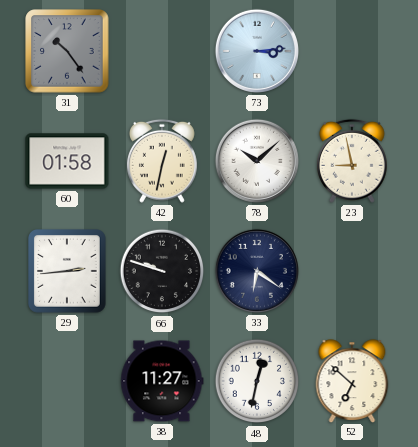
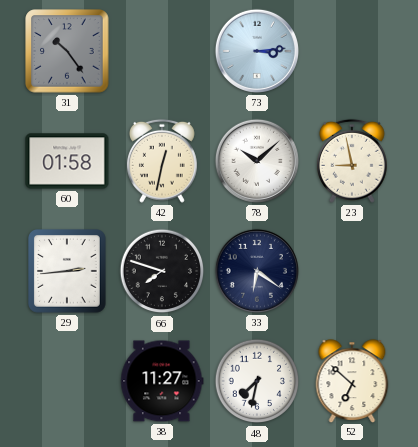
66: 9:48 -> 7:48 (162, 271)
48: 12:32 -> 7:32 (257, 381)
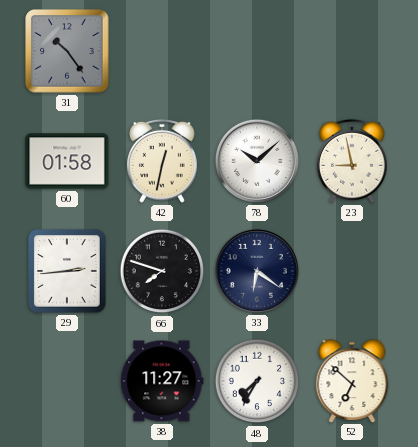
73: 3:14 -> none (257, 51)
48: 7:32 -> 7:35 (257, 381)
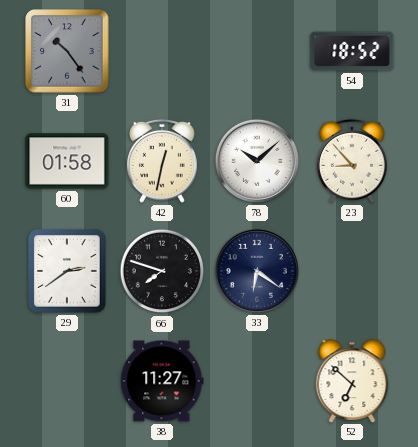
54: none -> 18:52 (352, 51)
23: 8:58 -> 8:53 (352, 161)
29: 2:44 -> 2:39 (68, 272)
48: 7:35 -> none (257, 381)
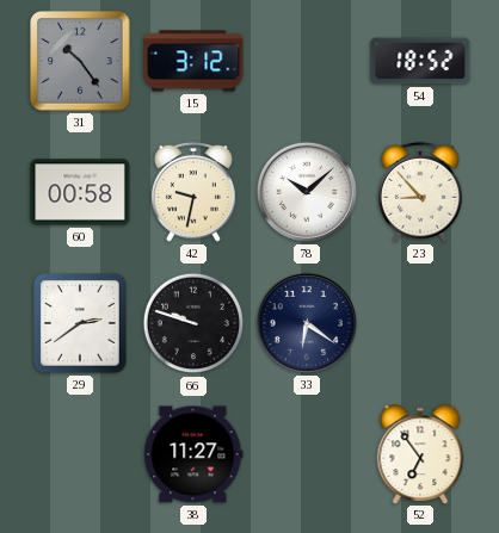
15: none -> 3:12 (193, 61)
60: 01:58 -> 00:58 (80, 192)
42: 12:32 -> 9:32 (193, 192)
66: 7:48 -> 9:48 (193, 323)
52: 6:52 -> 6:54 (420, 454)
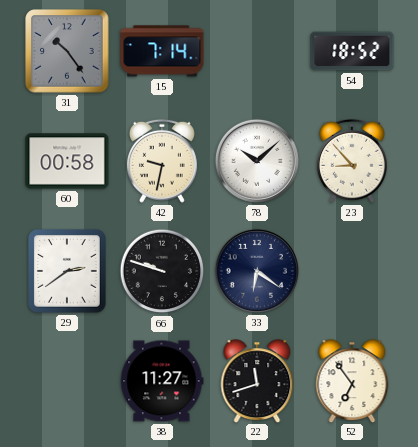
15: 3:12 -> 7:14 (162, 51)
22: none -> 11:42 (257, 381)
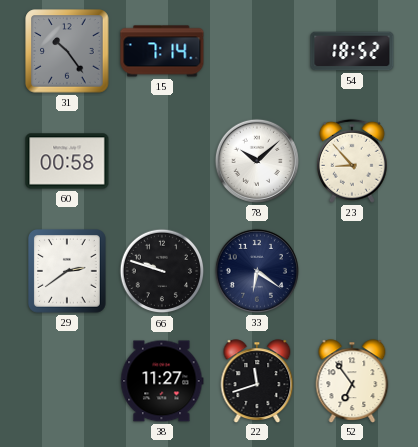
42: 9:32 -> none (162, 161)
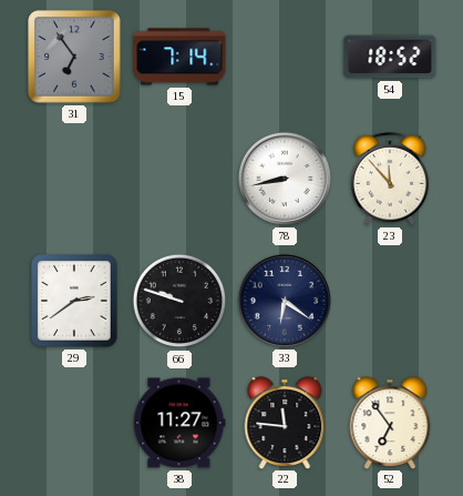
31: 10:24 -> 6:54 (74, 57)
60: 00:58 -> none (67, 161)
78: 10:08 -> 8:43 (285, 179)
23: 8:53 -> 11:53 (390, 179)
22: 11:42 -> 11:46 (285, 423)
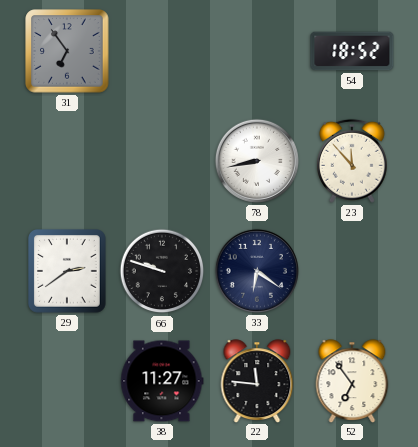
15: 7:14 -> none (179, 57)
